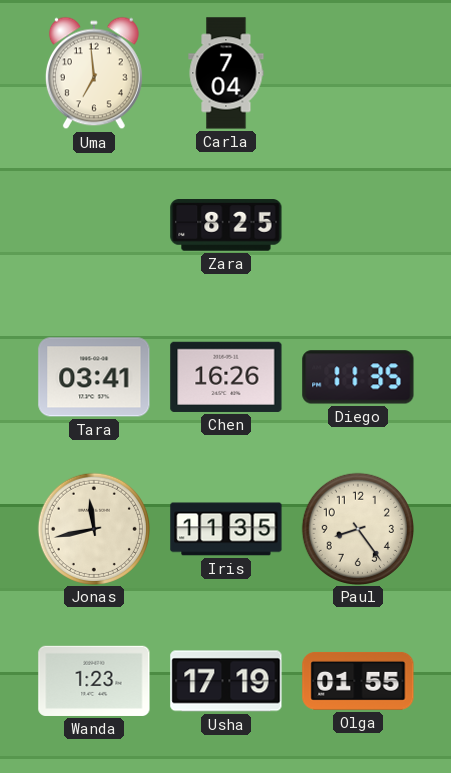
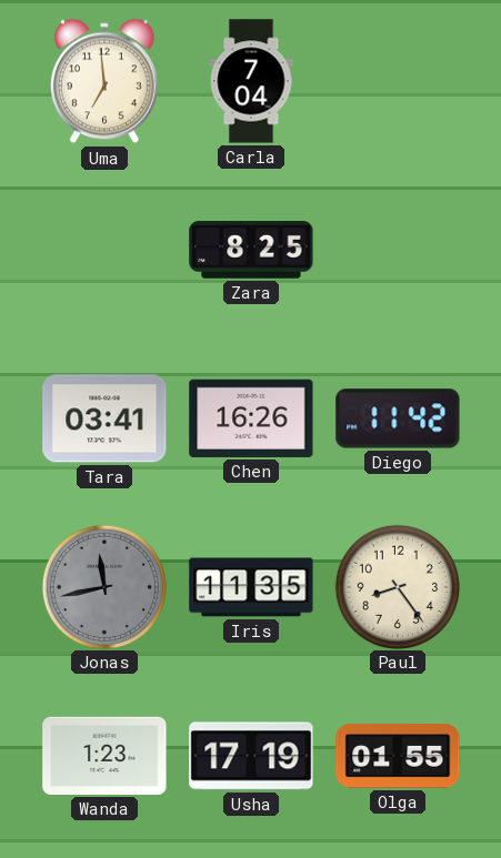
Diego: 11:35 -> 11:42 (398, 418)
Jonas dial: cream -> grey (103, 586)
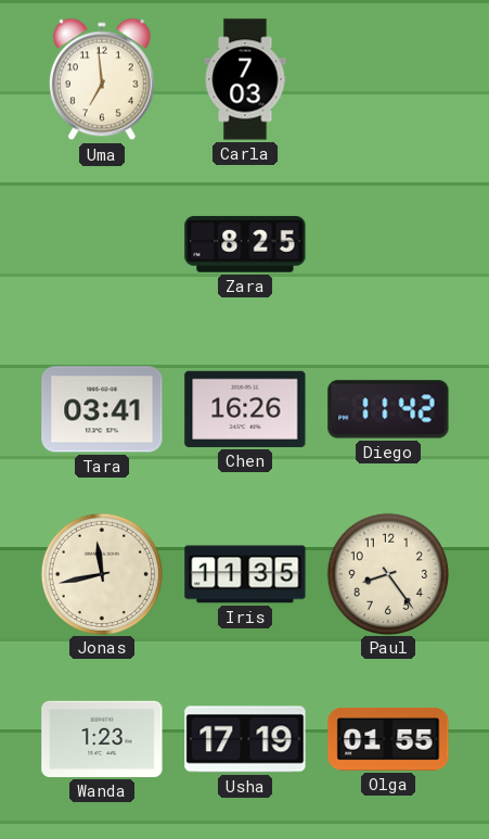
Carla: 7:04 -> 7:03 (245, 79)
Jonas dial: grey -> cream (101, 573)
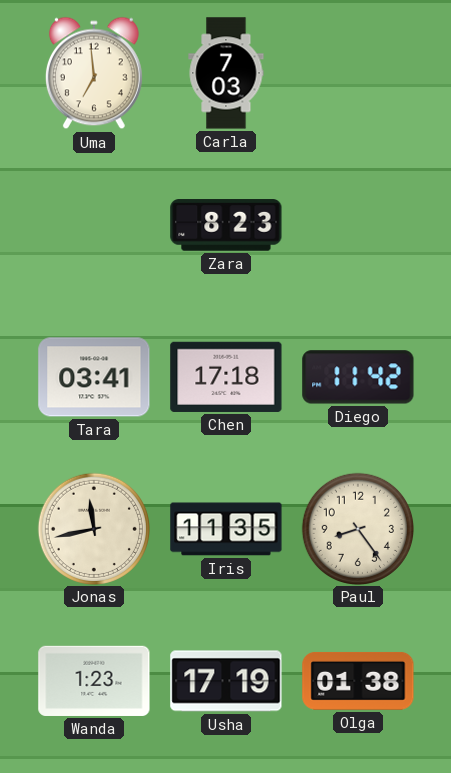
Zara: 8:25 -> 8:23 (226, 225)
Chen: 16:26 -> 17:18 (226, 377)
Olga: 01:55 -> 01:38 (358, 681)
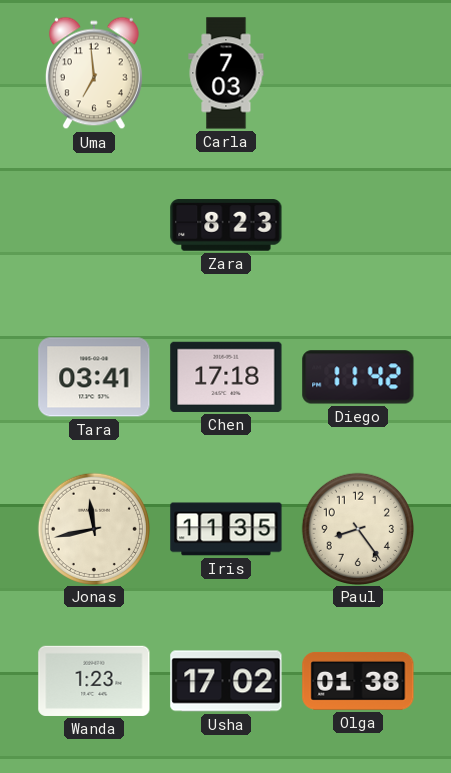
Usha: 17:19 -> 17:02 (226, 681)
